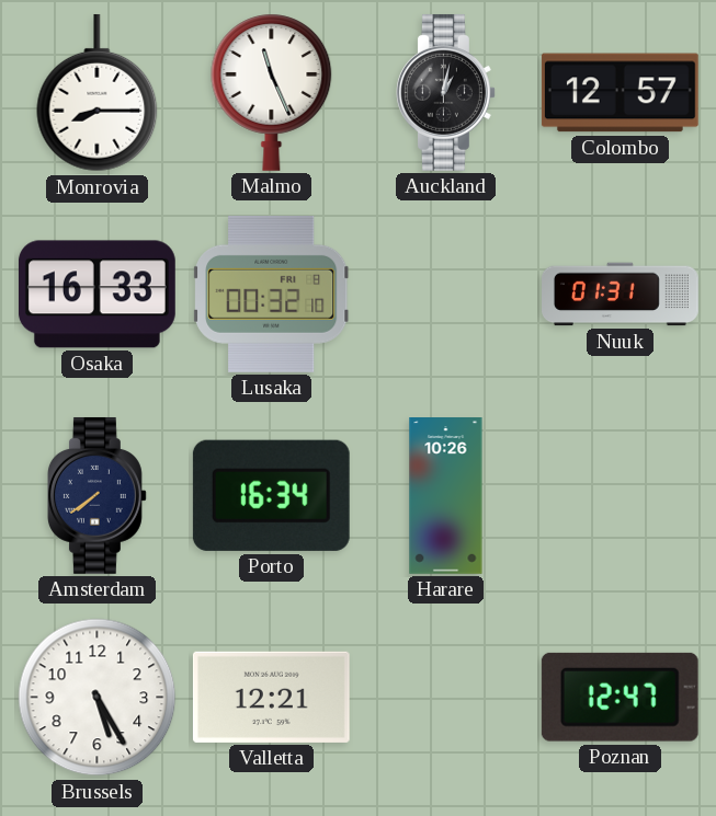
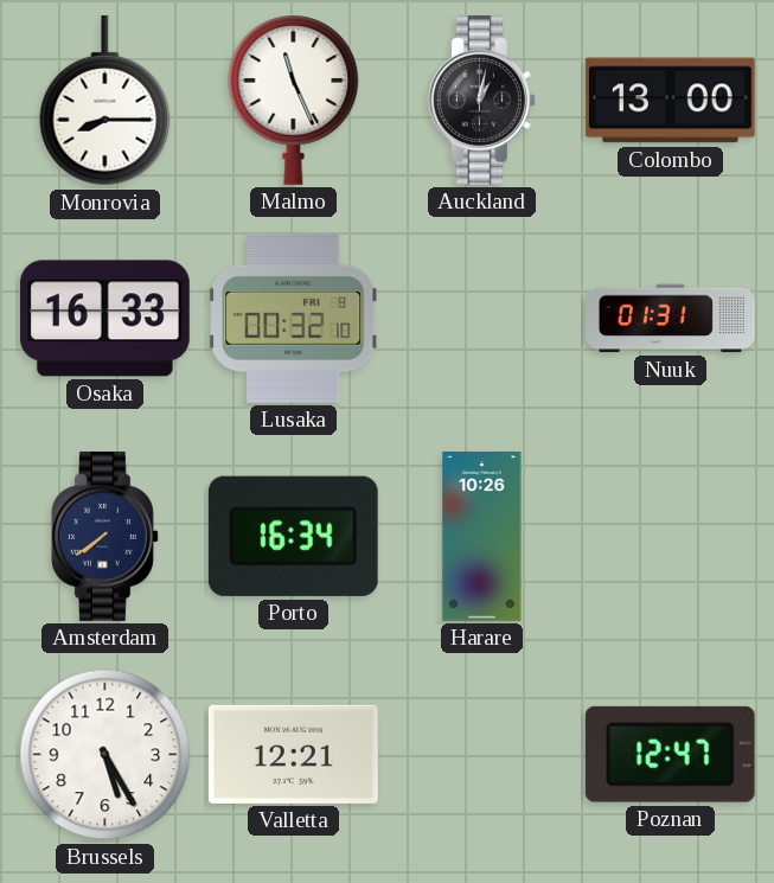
Colombo: 12:57 -> 13:00 (670, 101)
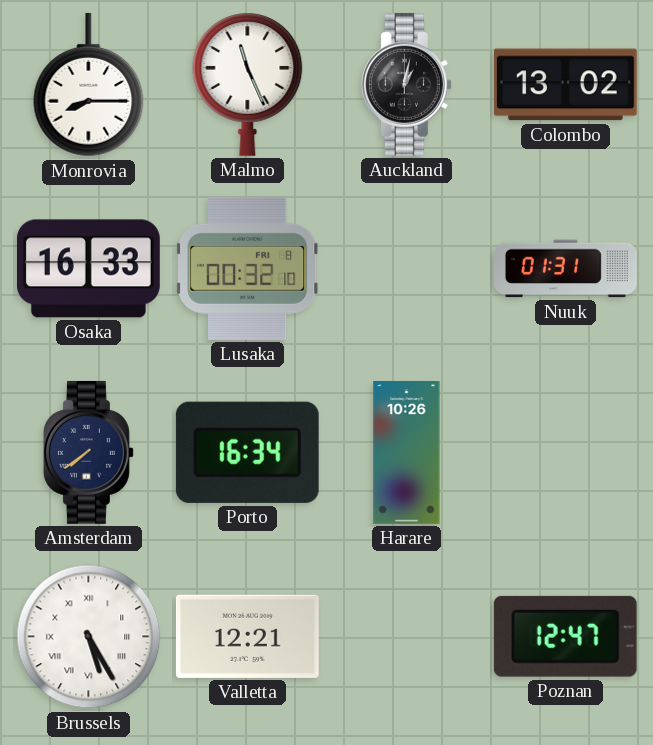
Colombo: 13:00 -> 13:02 (565, 85)
Brussels numerals: Arabic -> Roman (89, 637)
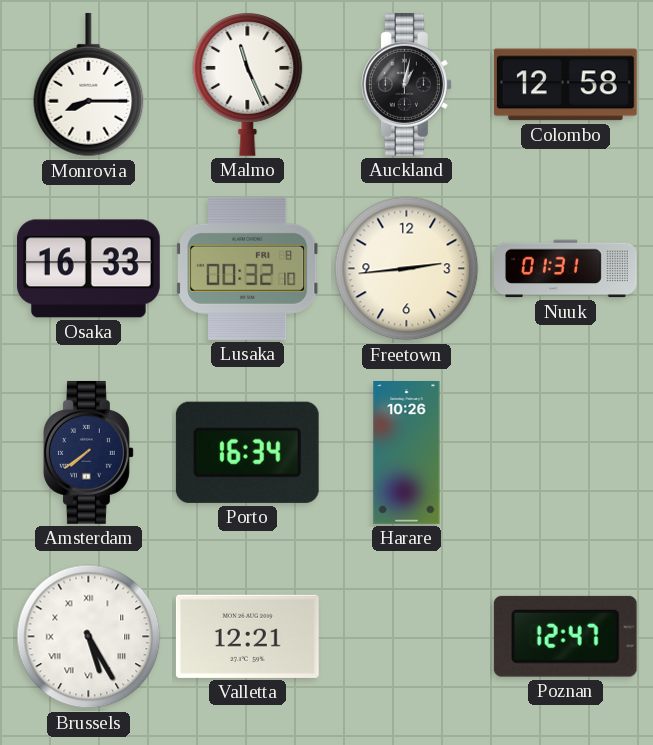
Colombo: 13:02 -> 12:58 (565, 85)
Freetown: none -> 2:44 (407, 269)
